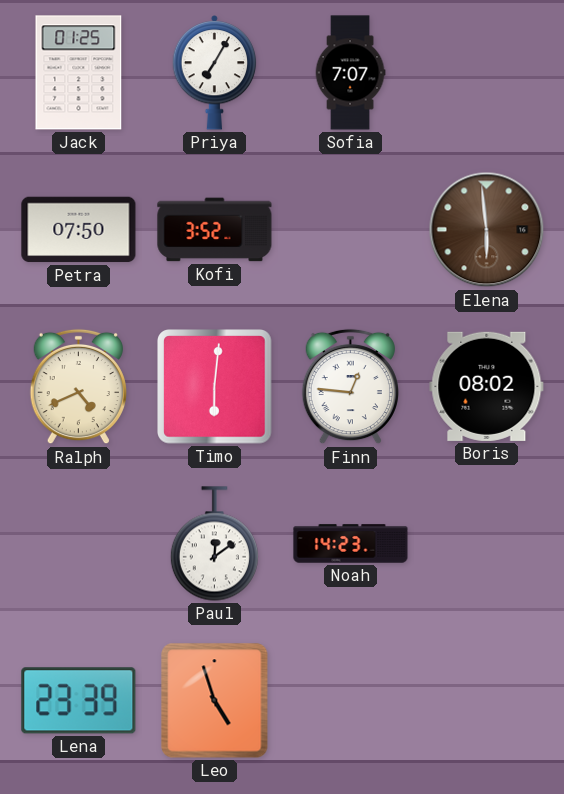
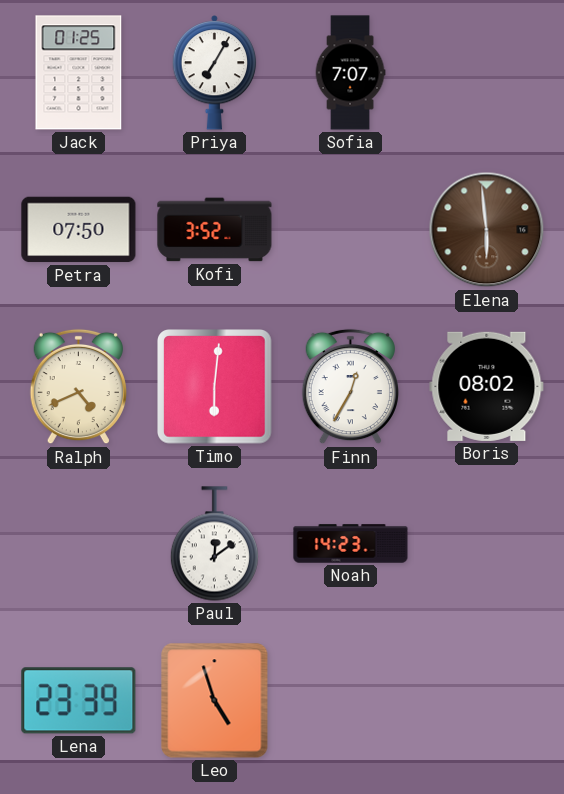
Finn: 12:46 -> 12:35 (350, 387)
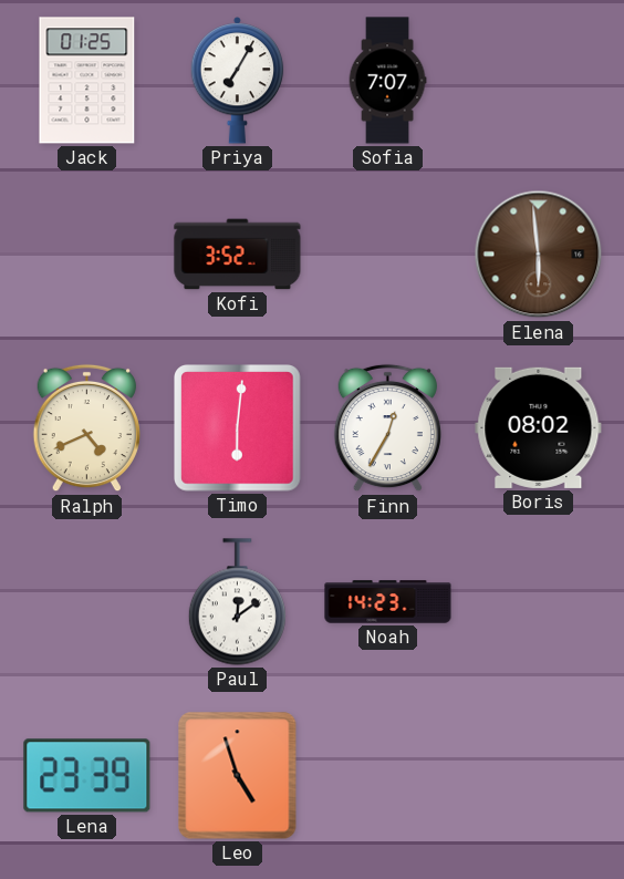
Petra: 07:50 -> none (79, 230)
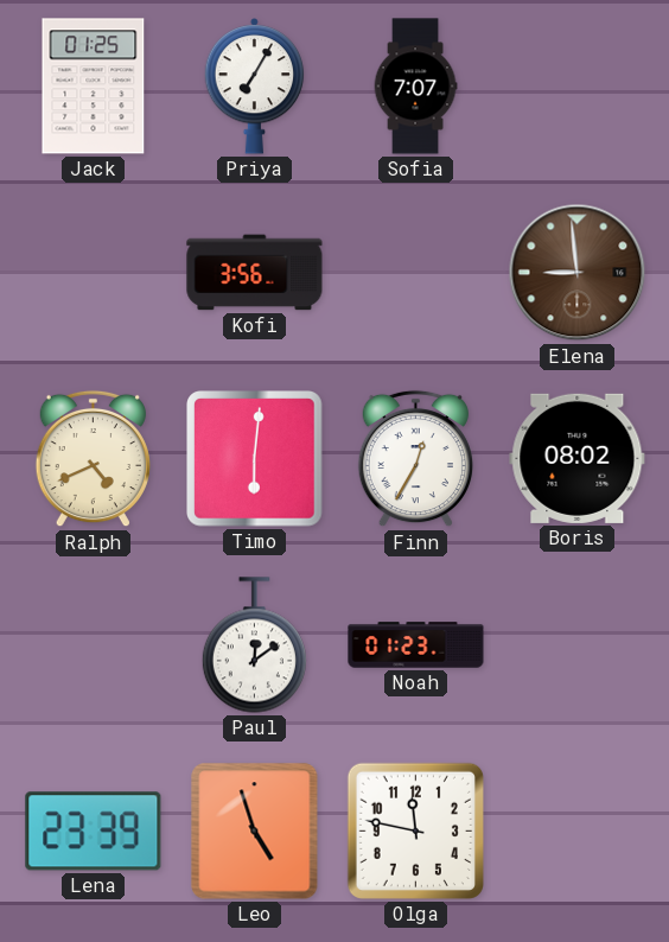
Kofi: 3:52 -> 3:56 (255, 273)
Elena: 5:59 -> 8:59 (578, 273)
Noah: 14:23 -> 01:23 (416, 645)
Olga: none -> 11:47 (415, 830)
